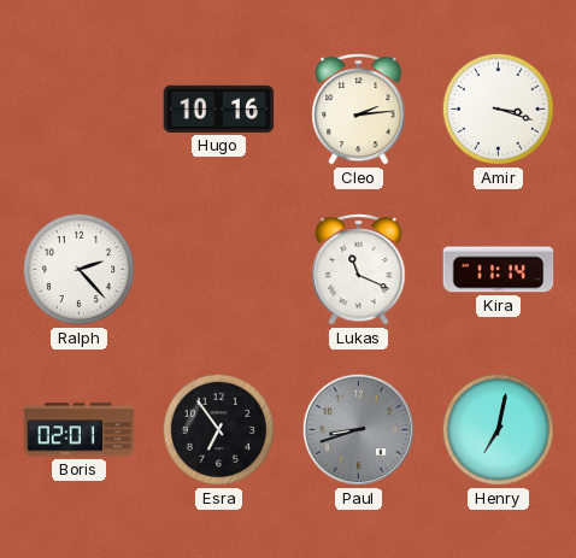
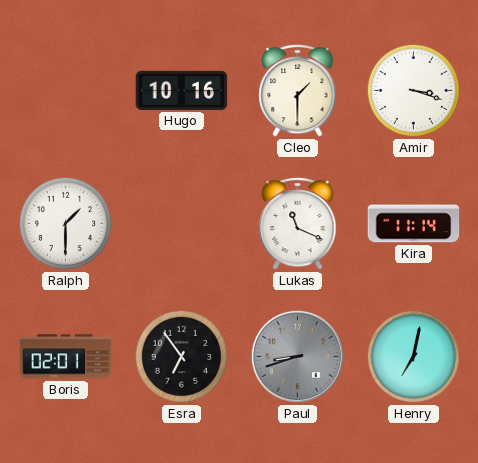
Cleo: 2:14 -> 1:30 (298, 90)
Ralph: 2:23 -> 1:30 (65, 223)
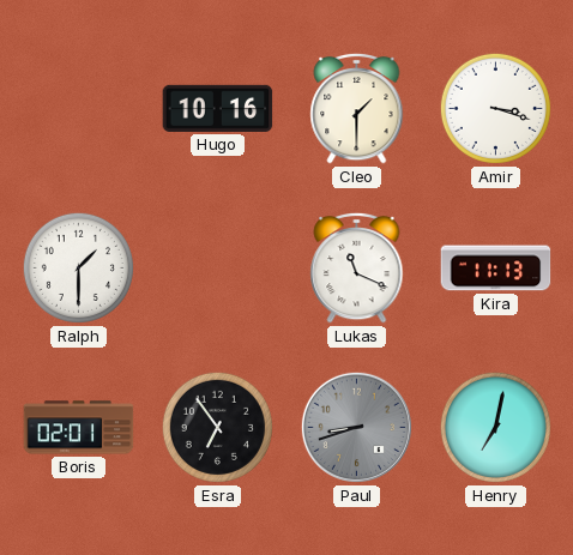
Kira: 11:14 -> 11:13 (496, 269)
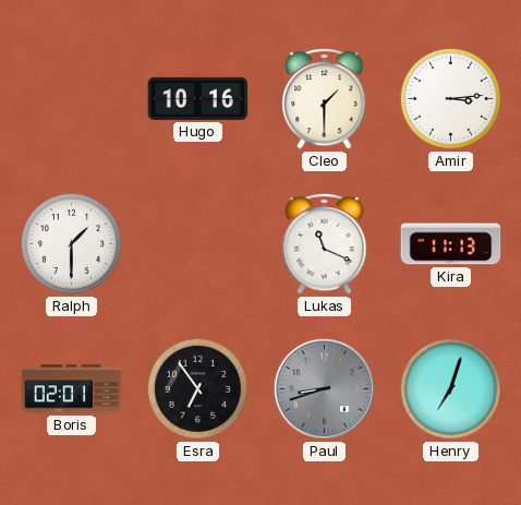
Amir: 3:18 -> 3:14 (450, 98)
Henry: 7:02 -> 7:03 (450, 388)
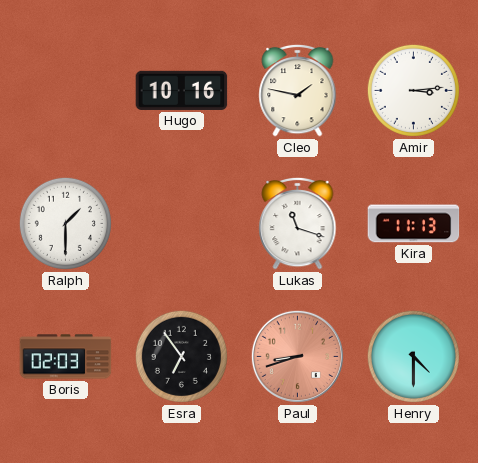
Cleo: 1:30 -> 1:47 (298, 90)
Lukas: 11:19 -> 11:18 (298, 223)
Boris: 02:01 -> 02:03 (66, 357)
Paul dial: grey -> salmon (297, 356)
Henry: 7:03 -> 4:30 (413, 356)
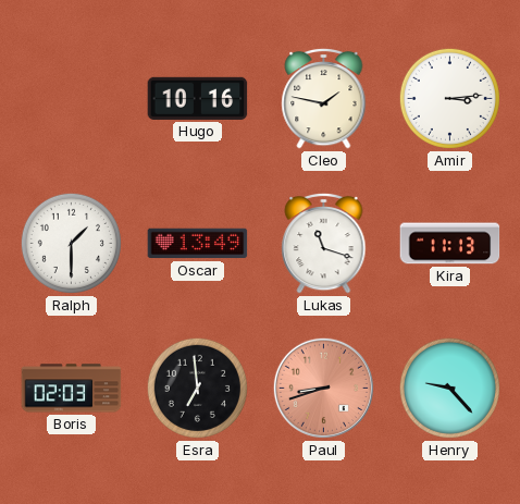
Oscar: none -> 13:49 (198, 244)
Esra: 6:54 -> 6:59 (197, 388)
Henry: 4:30 -> 9:23 (449, 388)
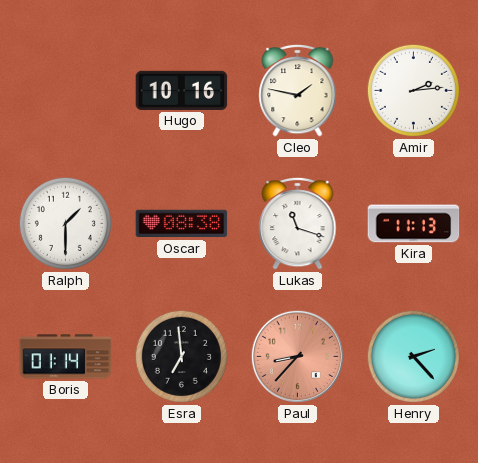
Amir: 3:14 -> 2:14 (413, 90)
Oscar: 13:49 -> 08:38 (182, 224)
Boris: 02:03 -> 01:14 (66, 357)
Paul: 8:42 -> 8:37 (297, 356)
Henry: 9:23 -> 2:23 (413, 356)
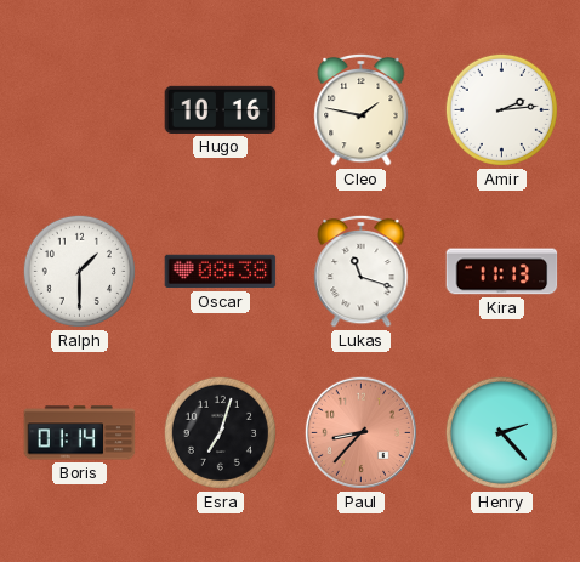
Esra: 6:59 -> 7:03 (220, 432)
